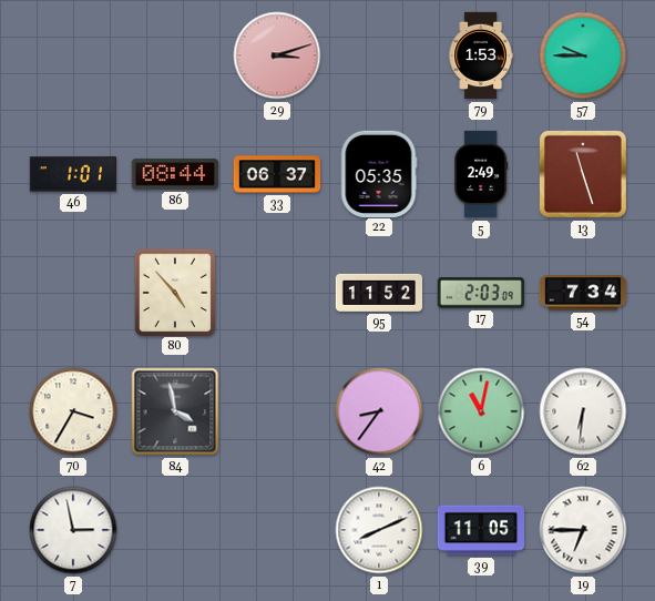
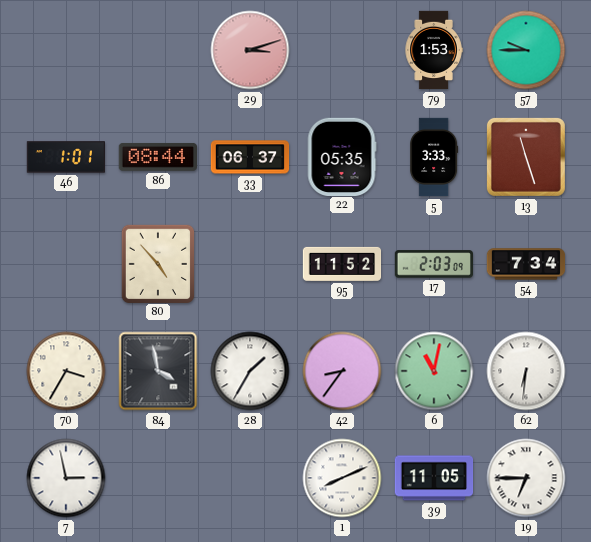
5: 2:49 -> 3:33 (434, 157)
28: none -> 1:35 (250, 371)
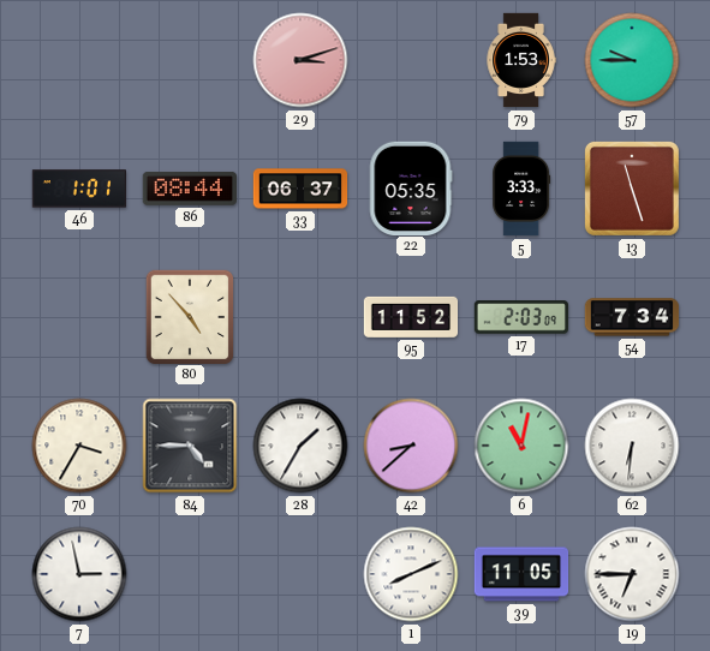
84: 3:58 -> 4:45 (190, 446)
42: 8:36 -> 8:38 (411, 446)
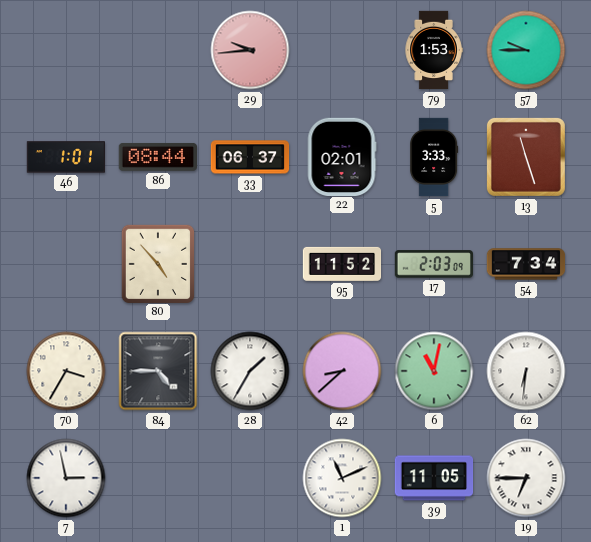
29: 3:12 -> 9:44 (250, 50)
22: 05:35 -> 02:01 (342, 156)
1: 8:11 -> 11:11 (342, 478)
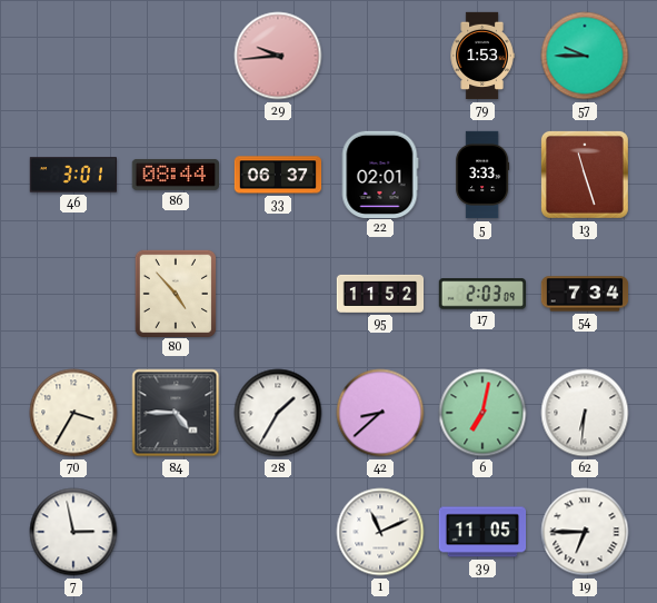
46: 1:01 -> 3:01 (72, 175)
6: 11:02 -> 7:02 (482, 413)
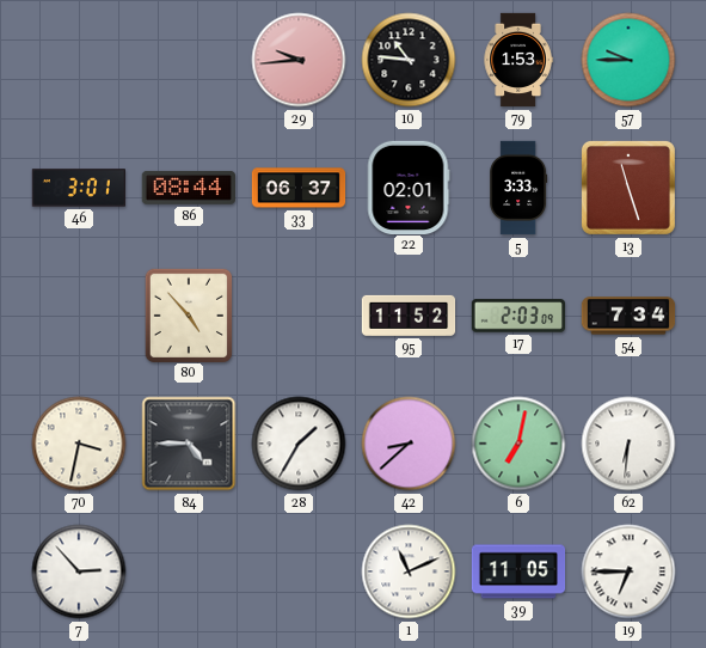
10: none -> 10:46 (409, 60)
70: 3:35 -> 3:32 (79, 444)
7: 2:58 -> 2:53 (79, 571)
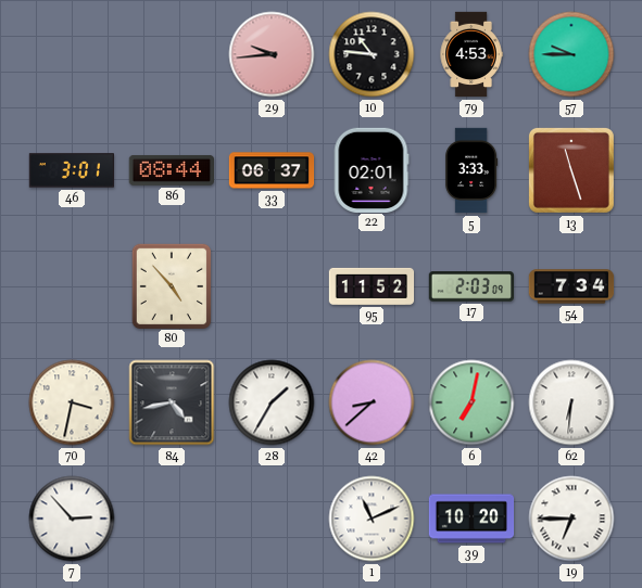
79: 1:53 -> 4:53 (471, 54)
84: 4:45 -> 4:43 (172, 402)
39: 11:05 -> 10:20 (471, 519)
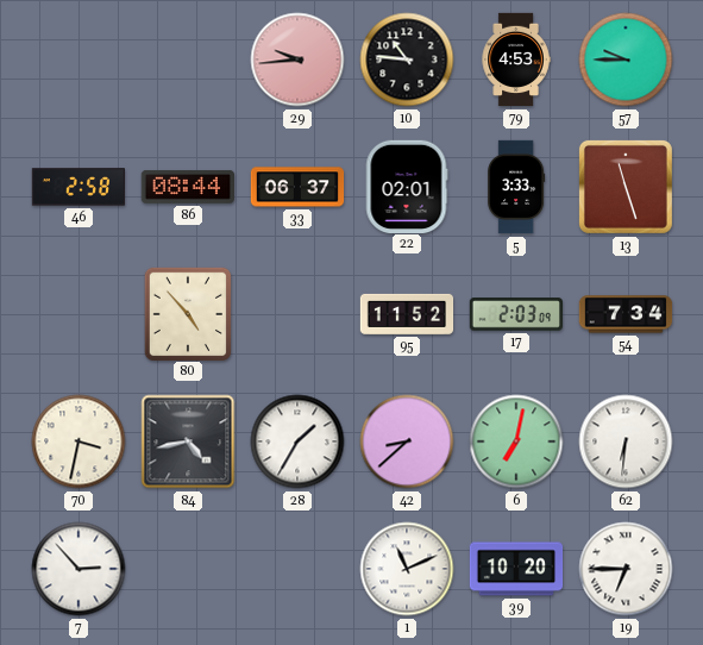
46: 3:01 -> 2:58 (77, 187)
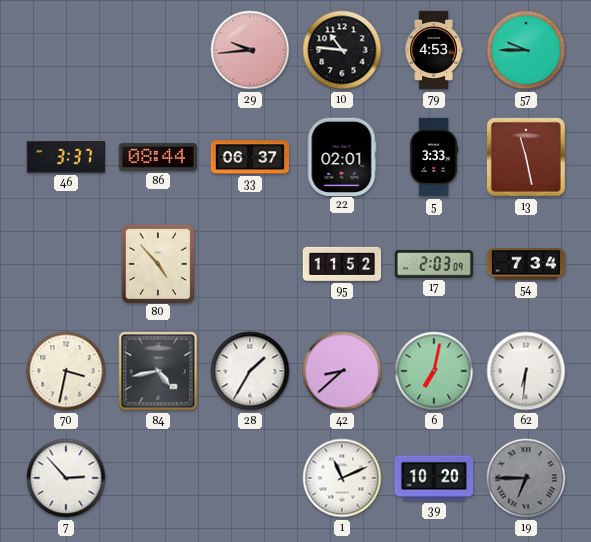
46: 2:58 -> 3:37 (65, 157)
13: 11:27 -> 11:28 (526, 157)
19 dial: white -> grey (526, 478)
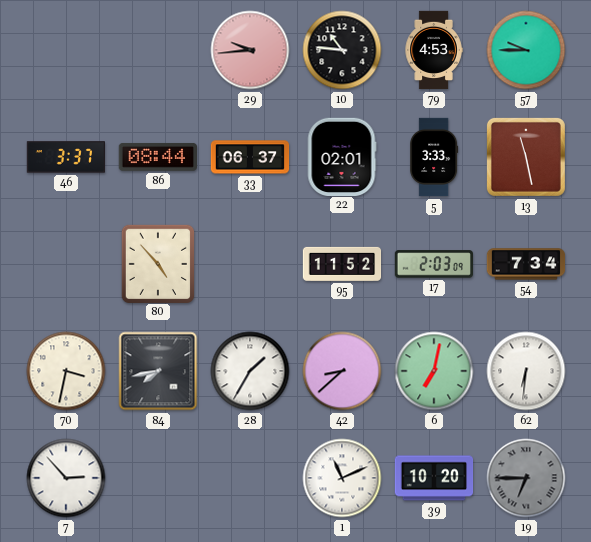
84: 4:43 -> 7:43 (158, 371)
